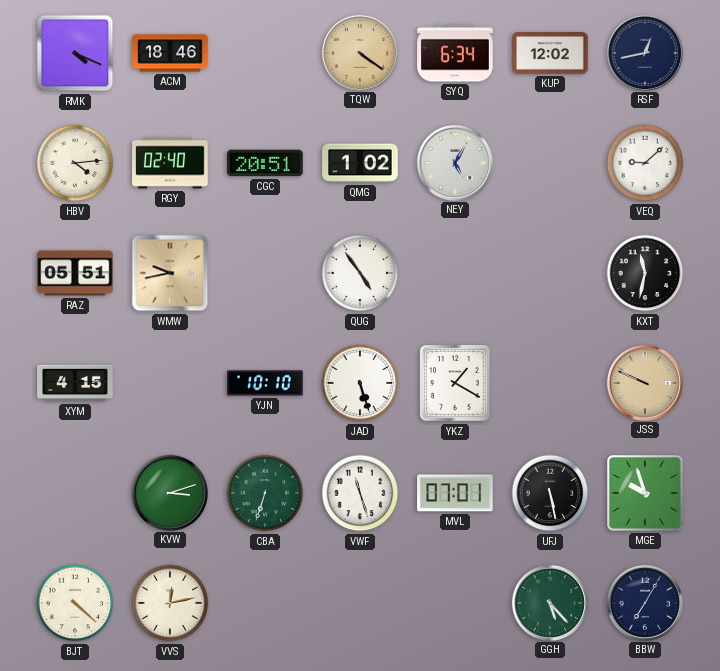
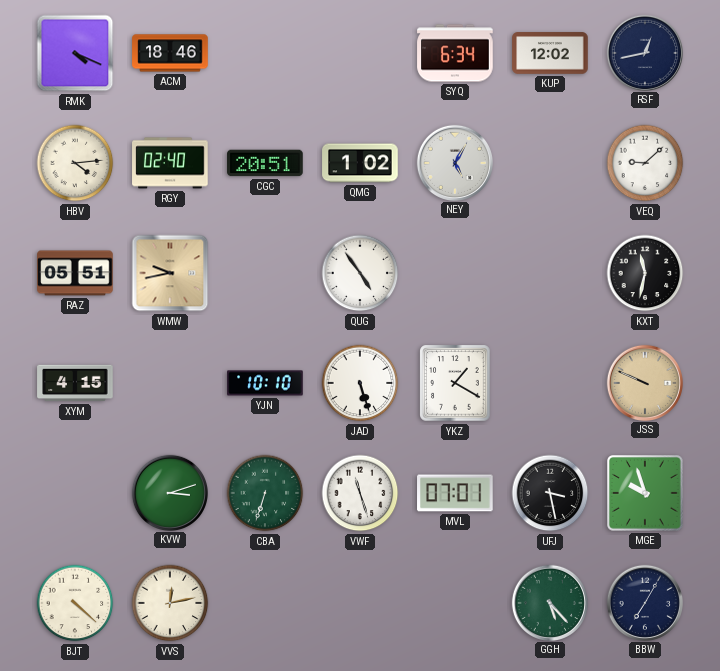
TQW: 4:21 -> none (359, 52)
UFJ: 5:28 -> 3:28 (550, 493)
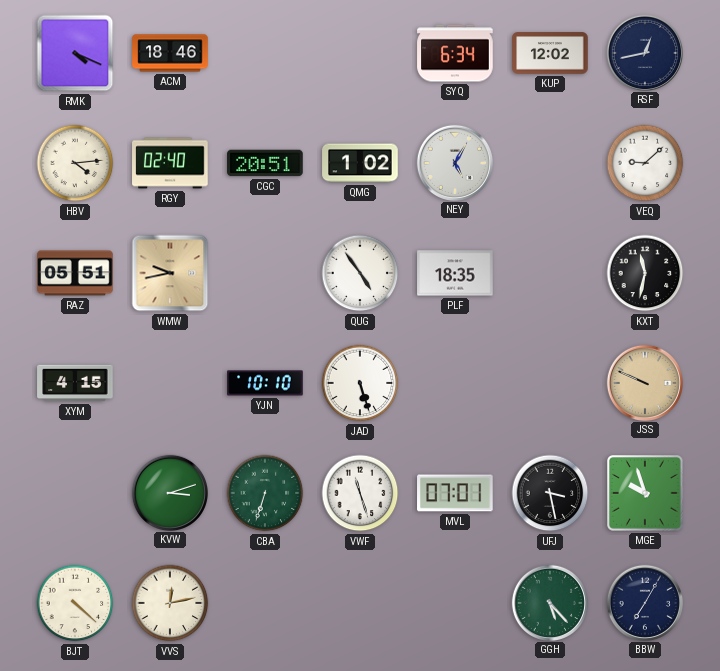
PLF: none -> 18:35 (455, 273)
YKZ: 1:20 -> none (455, 383)
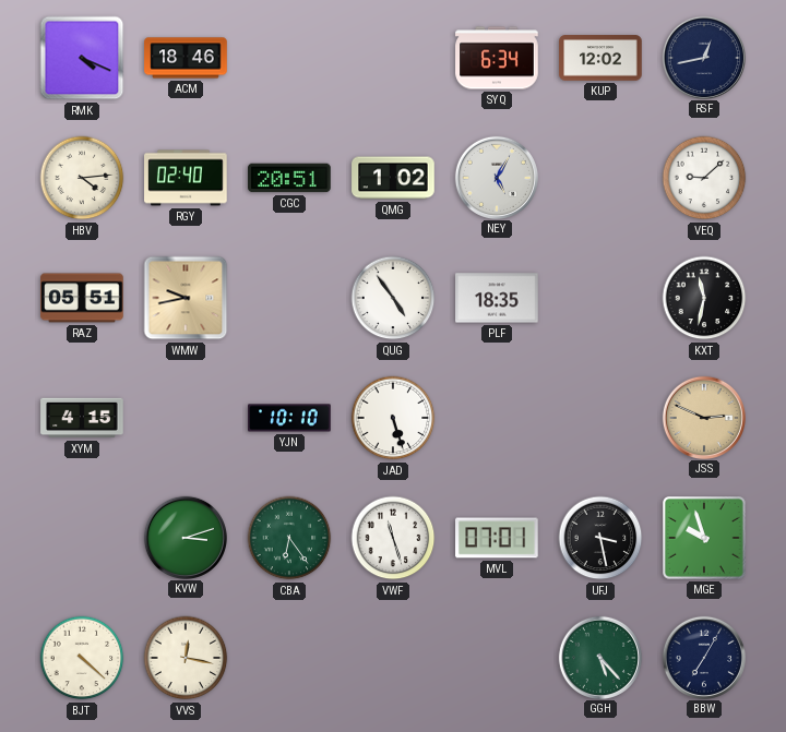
JSS: 9:49 -> 2:49 (703, 417)
CBA: 6:33 -> 6:24 (289, 538)
VVS: 12:13 -> 12:17 (186, 658)
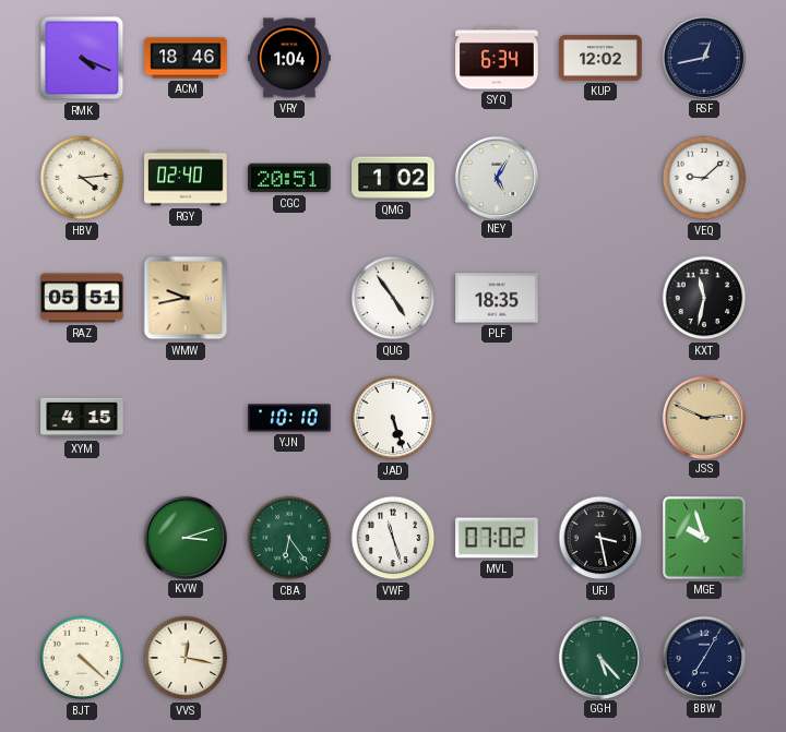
VRY: none -> 1:04 (289, 58)
MVL: 07:01 -> 07:02 (497, 538)
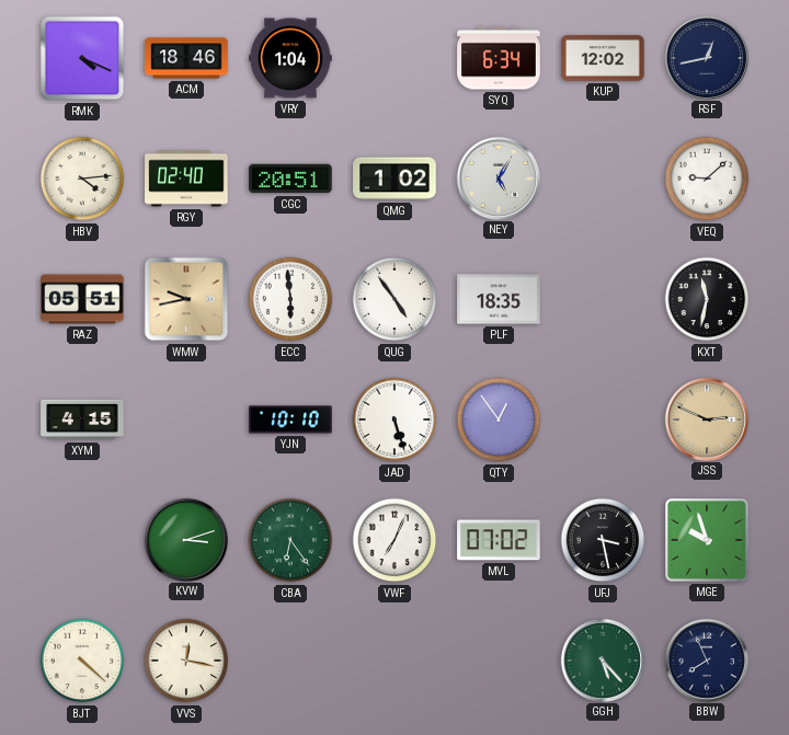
ECC: none -> 5:59 (290, 299)
QTY: none -> 12:54 (499, 420)
VWF: 11:27 -> 7:04 (395, 540)
BBW: 7:05 -> 7:56 (706, 659)
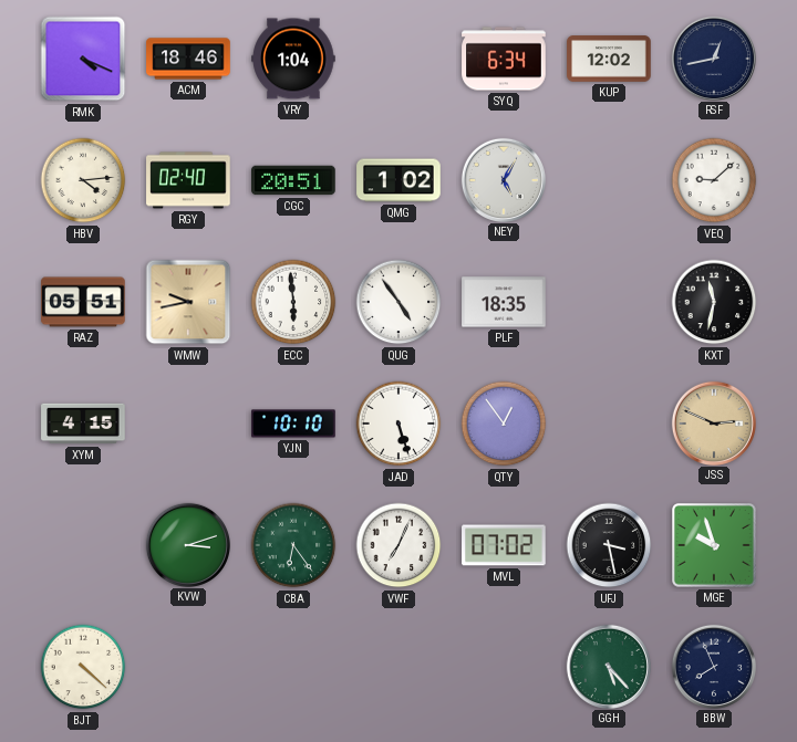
VVS: 12:17 -> none (186, 661)
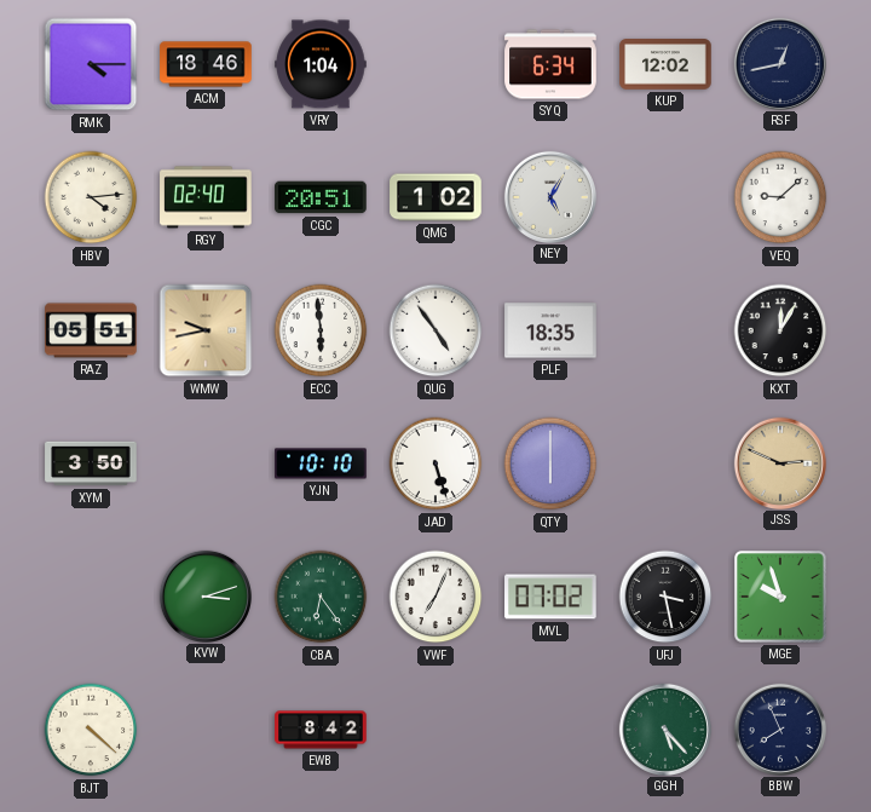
RMK: 4:19 -> 4:15 (91, 64)
KXT: 11:32 -> 12:05 (780, 330)
XYM: 4:15 -> 3:50 (91, 463)
QTY: 12:54 -> 6:00 (550, 463)
EWB: none -> 8:42 (321, 730)
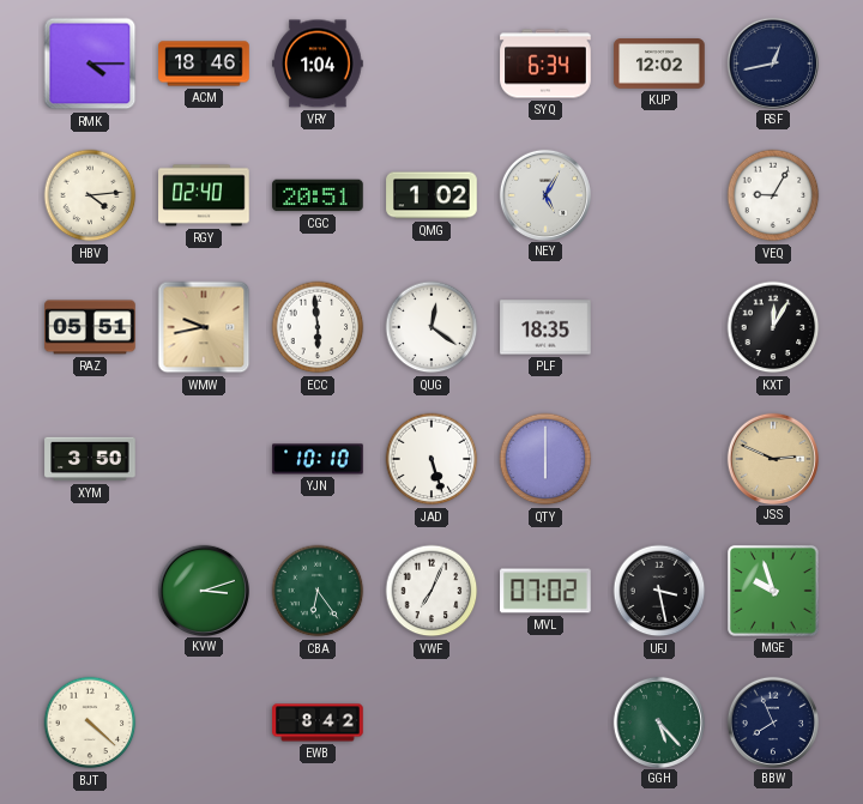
VEQ: 9:08 -> 9:05 (773, 195)
QUG: 4:54 -> 12:21 (431, 327)
